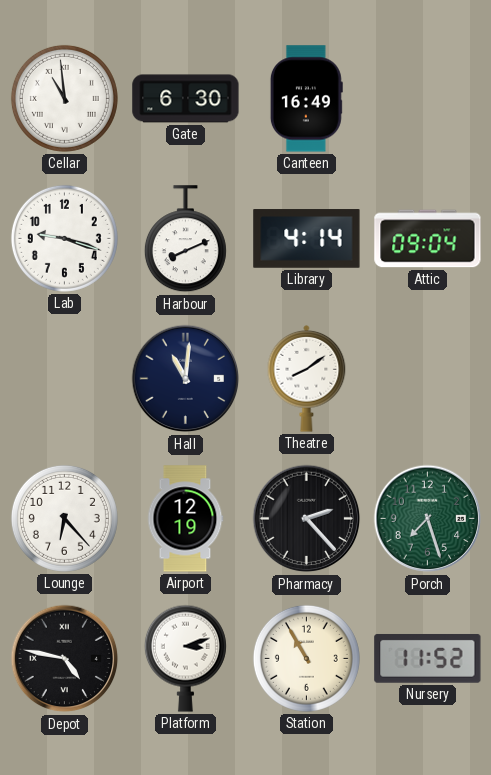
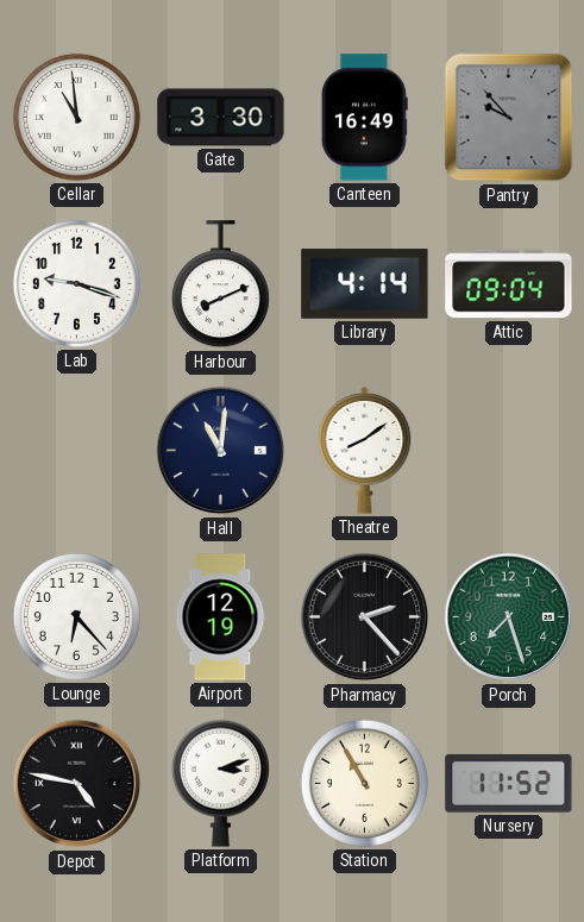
Gate: 6:30 -> 3:30 (221, 118)
Pantry: none -> 9:53 (509, 118)
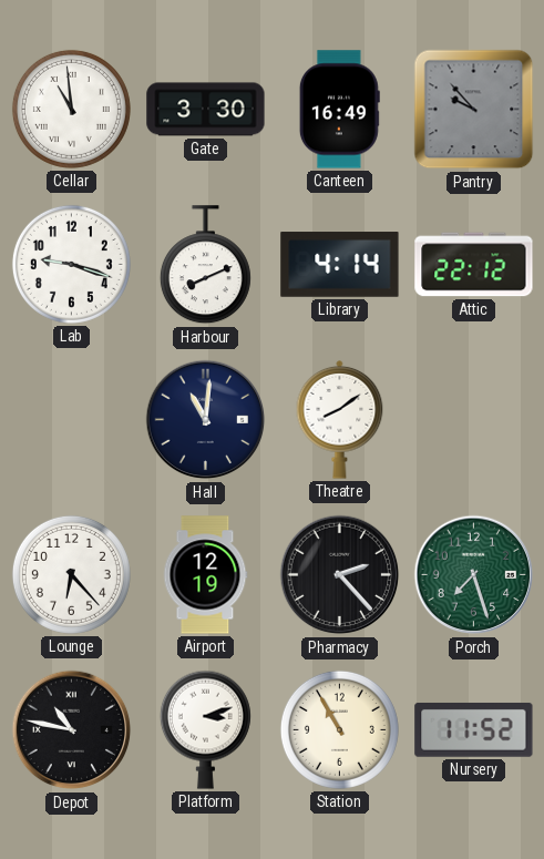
Attic: 09:04 -> 22:12 (474, 265)
Depot: 4:47 -> 10:47 (72, 730)
